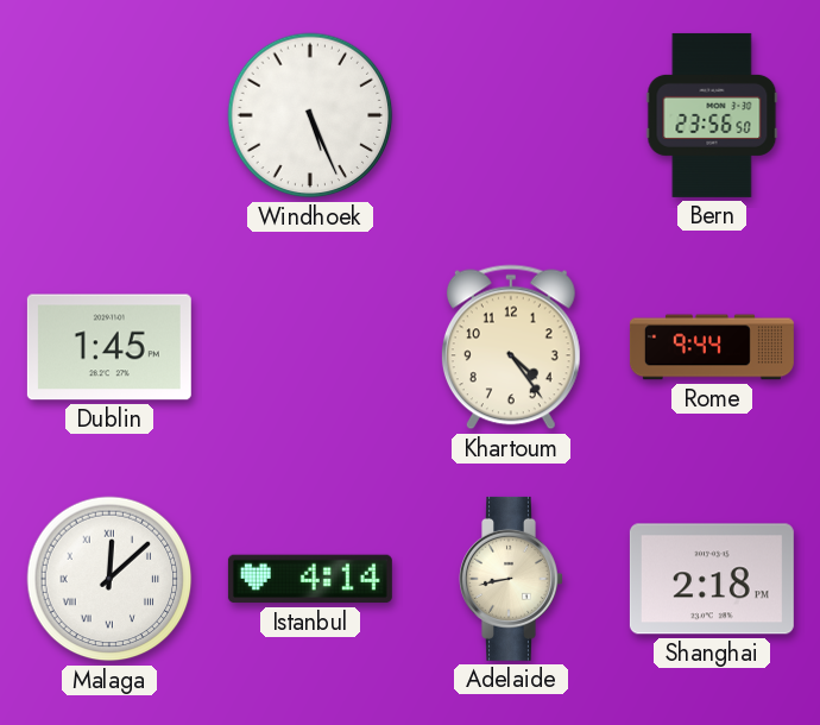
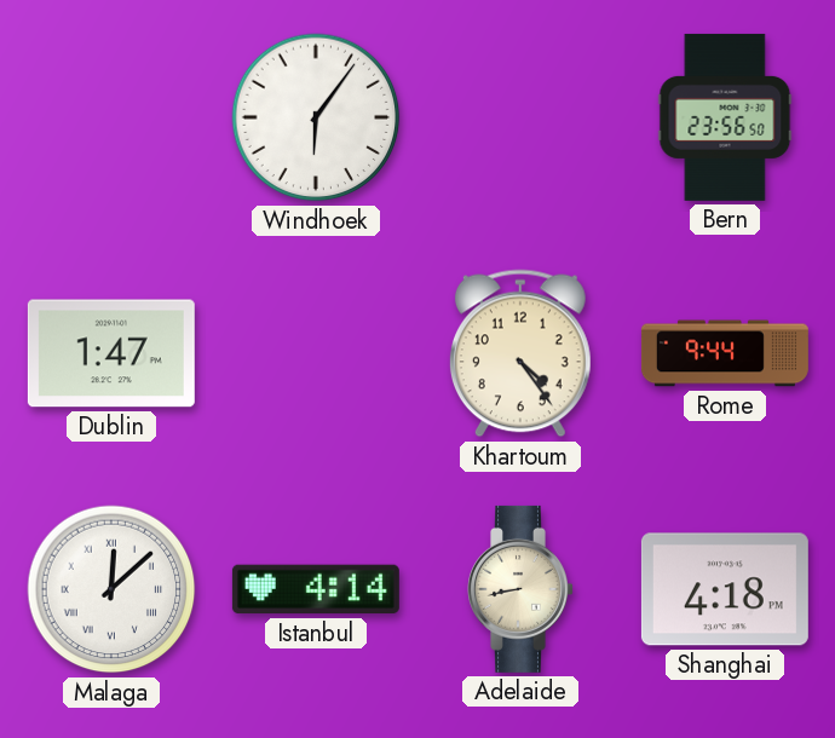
Windhoek: 5:26 -> 6:06 (316, 117)
Dublin: 1:45 -> 1:47 (111, 353)
Shanghai: 2:18 -> 4:18 (725, 589)
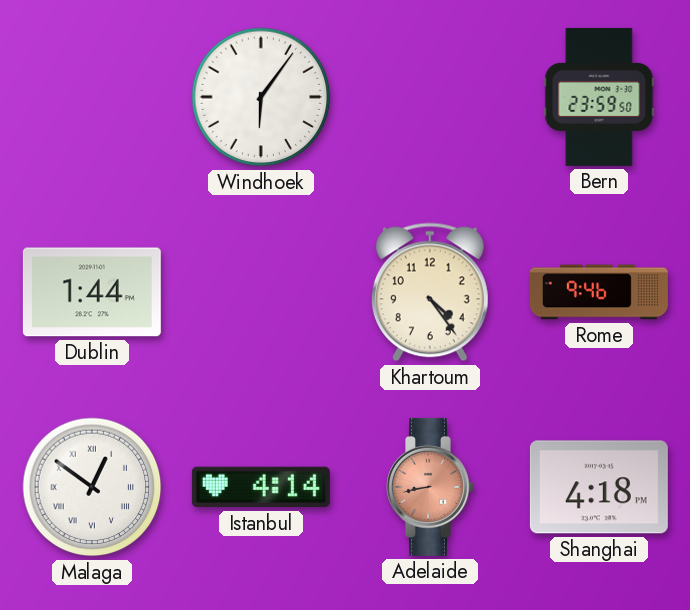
Bern: 23:56 -> 23:59 (599, 97)
Dublin: 1:47 -> 1:44 (92, 292)
Rome: 9:44 -> 9:46 (599, 292)
Malaga: 12:08 -> 12:51 (92, 487)
Adelaide dial: cream -> salmon (431, 487)
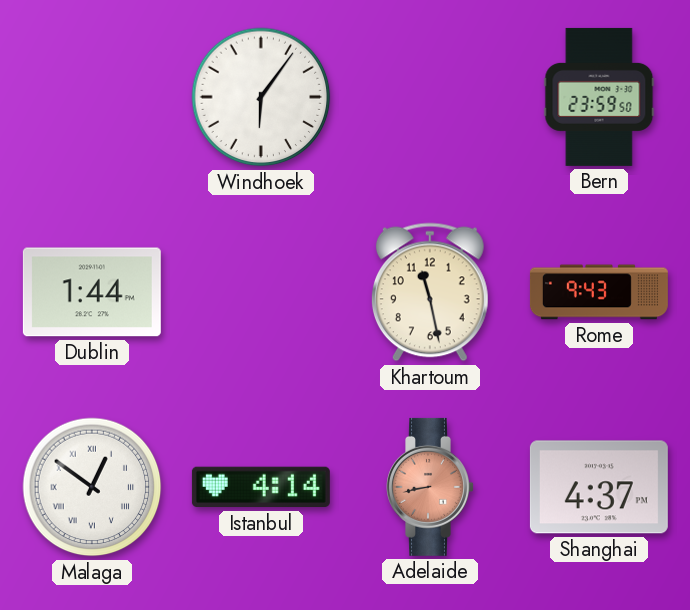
Khartoum: 4:24 -> 11:28 (430, 292)
Rome: 9:46 -> 9:43 (599, 292)
Shanghai: 4:18 -> 4:37 (599, 487)
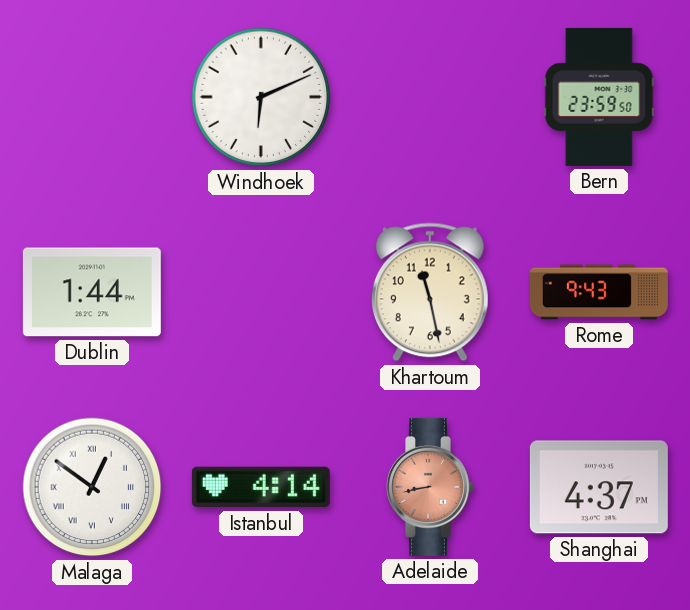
Windhoek: 6:06 -> 6:11 (261, 97)
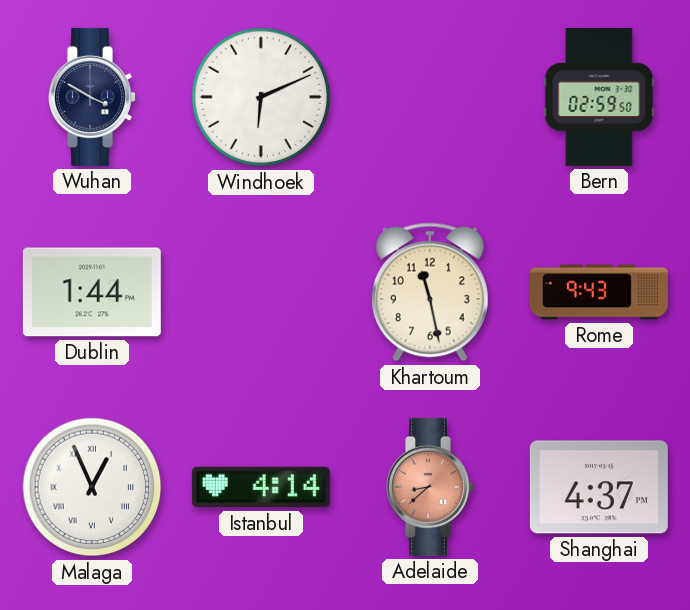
Wuhan: none -> 3:50 (93, 97)
Bern: 23:59 -> 02:59 (599, 97)
Malaga: 12:51 -> 12:56 (92, 487)
Adelaide: 8:43 -> 8:38 (431, 487)
